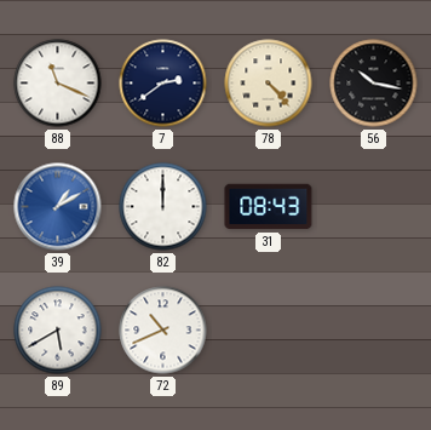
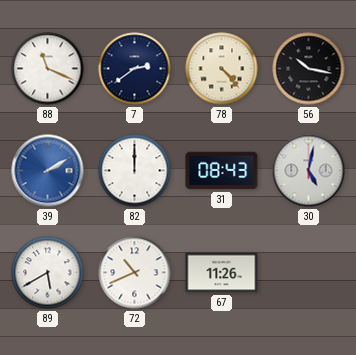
39: 1:10 -> 2:10 (48, 171)
30: none -> 5:02 (309, 171)
67: none -> 11:26 (222, 273)
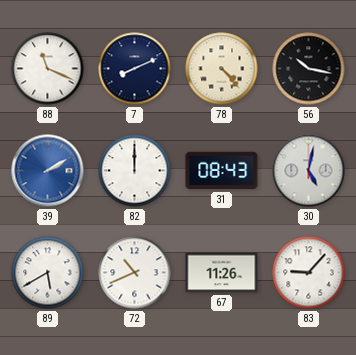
7: 2:39 -> 8:11 (135, 69)
83: none -> 9:07 (309, 273)
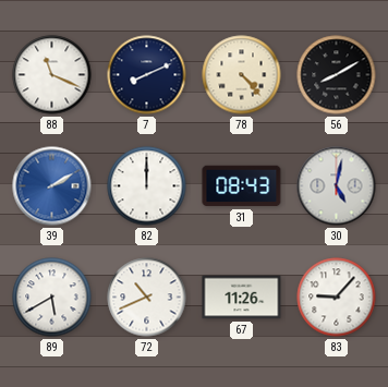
56: 10:17 -> 8:10 (337, 75)
